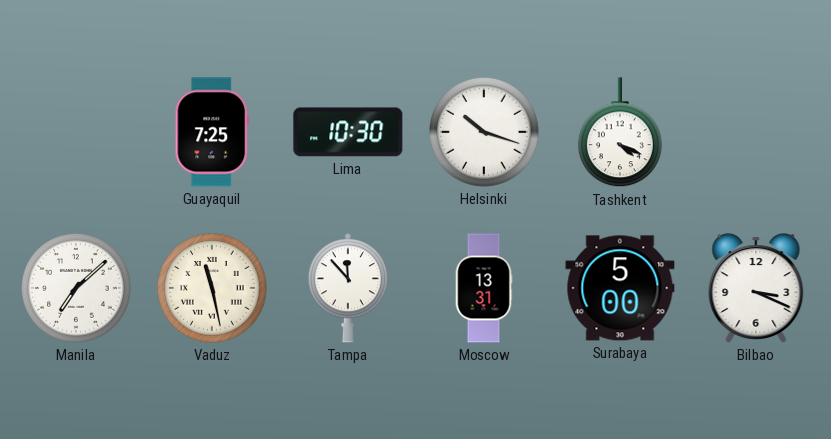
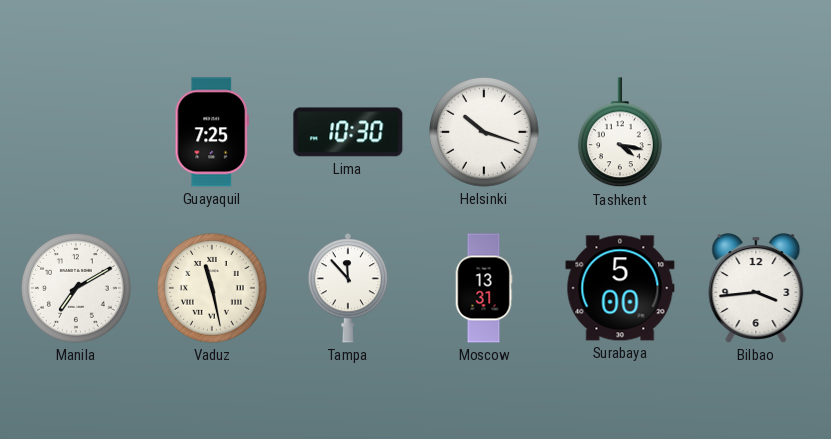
Tashkent: 4:19 -> 4:17 (620, 133)
Manila: 7:08 -> 7:10 (77, 289)
Bilbao: 3:19 -> 3:44 (756, 288)
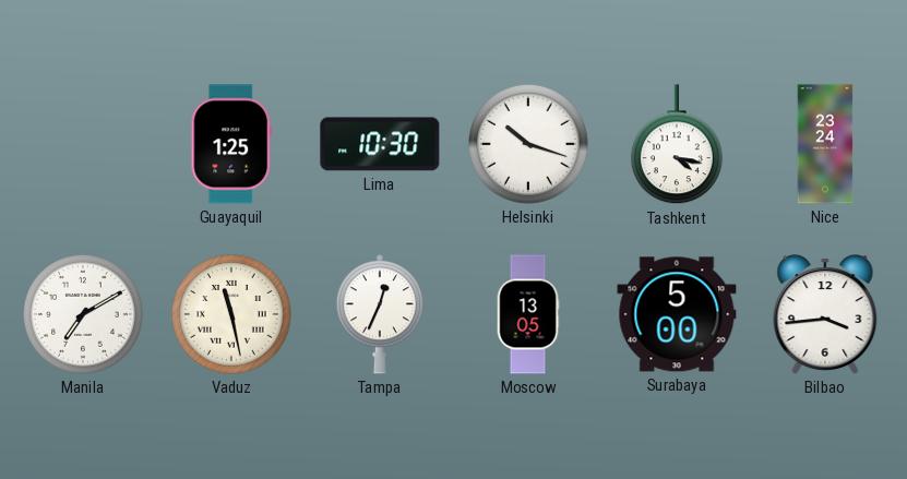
Guayaquil: 7:25 -> 1:25 (230, 144)
Nice: none -> 23:24 (825, 144)
Tampa: 11:53 -> 12:34 (379, 314)
Moscow: 13:31 -> 13:05 (528, 314)
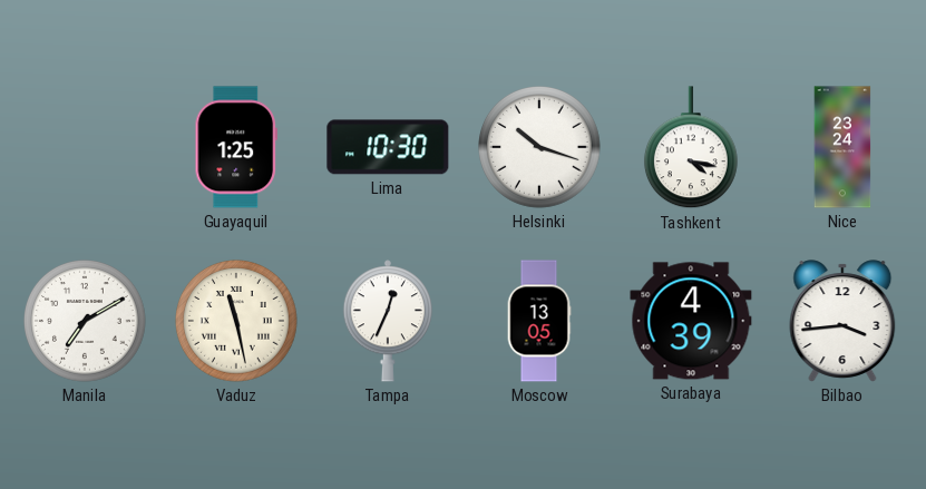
Surabaya: 5:00 -> 4:39 (691, 321)
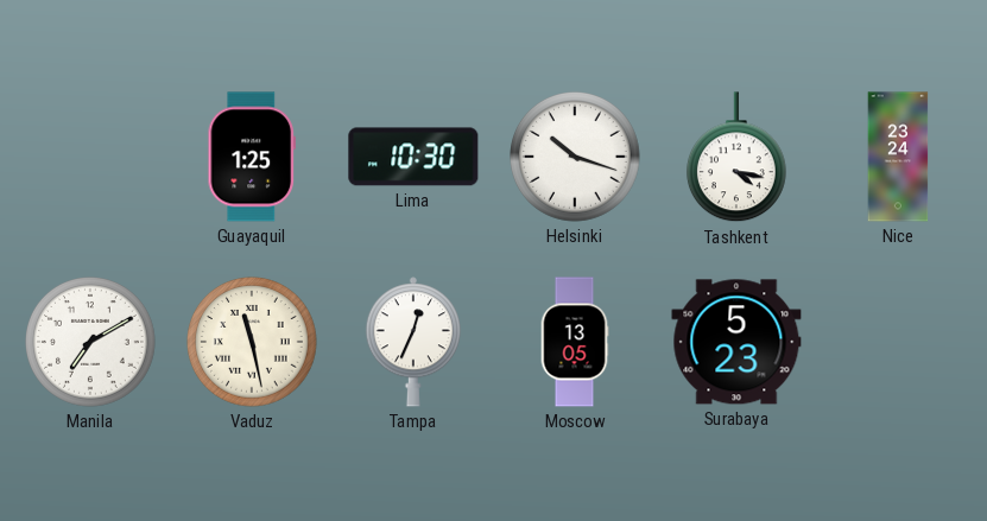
Surabaya: 4:39 -> 5:23 (736, 342)
Bilbao: 3:44 -> none (842, 321)
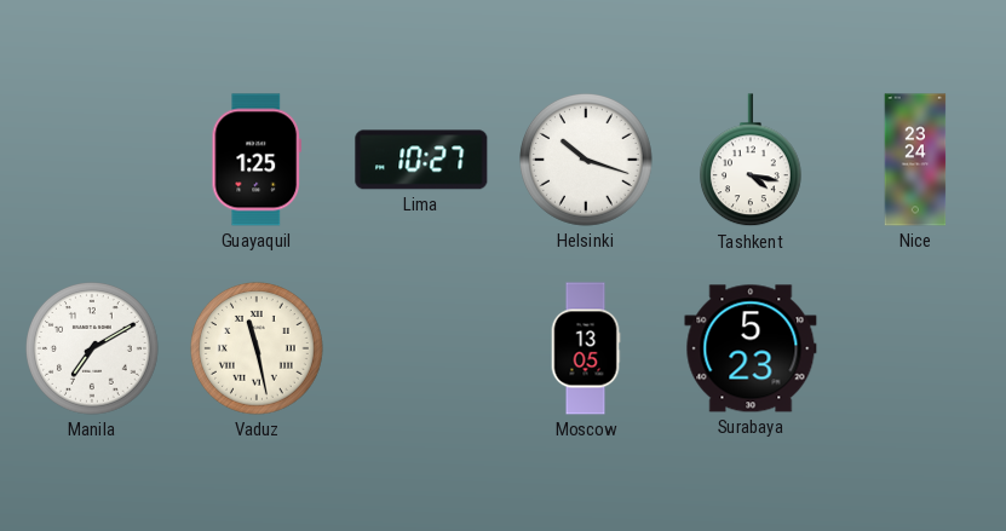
Lima: 10:30 -> 10:27 (421, 160)
Tampa: 12:34 -> none (412, 342)
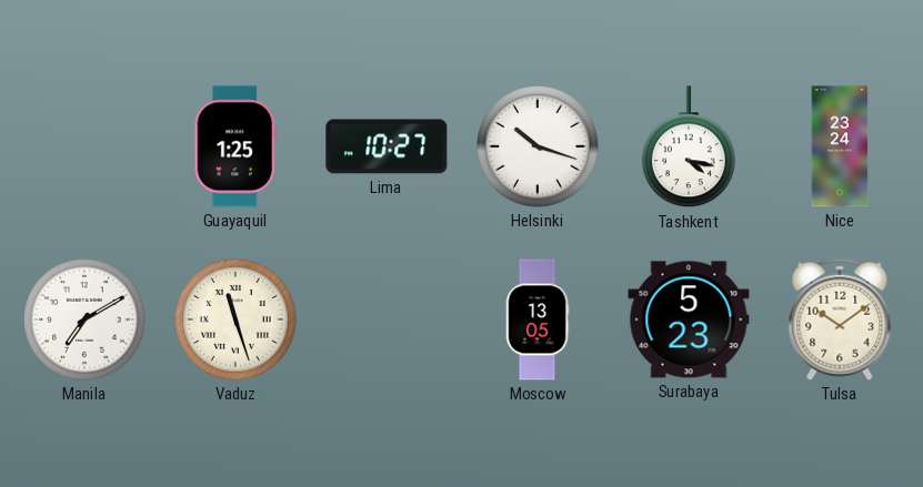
Vaduz: 11:28 -> 11:27 (237, 321)
Tulsa: none -> 10:09 (840, 319)
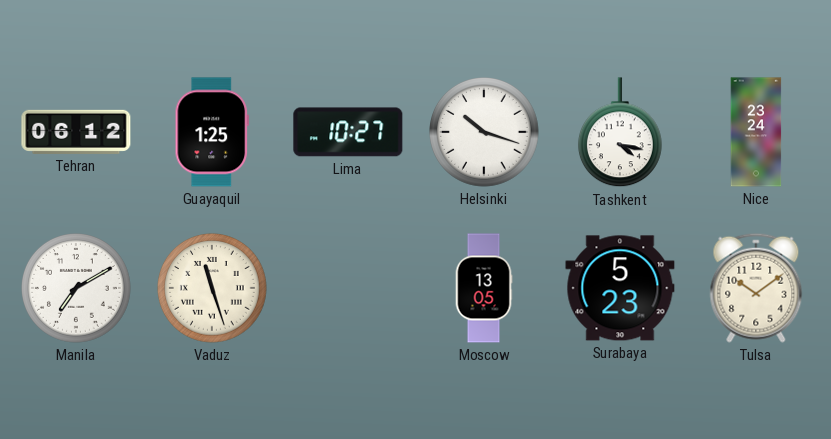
Tehran: none -> 06:12 (76, 132)
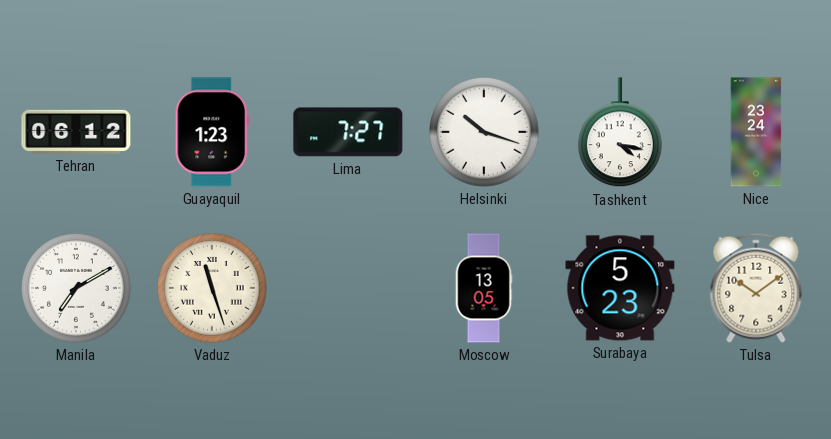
Guayaquil: 1:25 -> 1:23 (211, 132)
Lima: 10:27 -> 7:27 (348, 132)
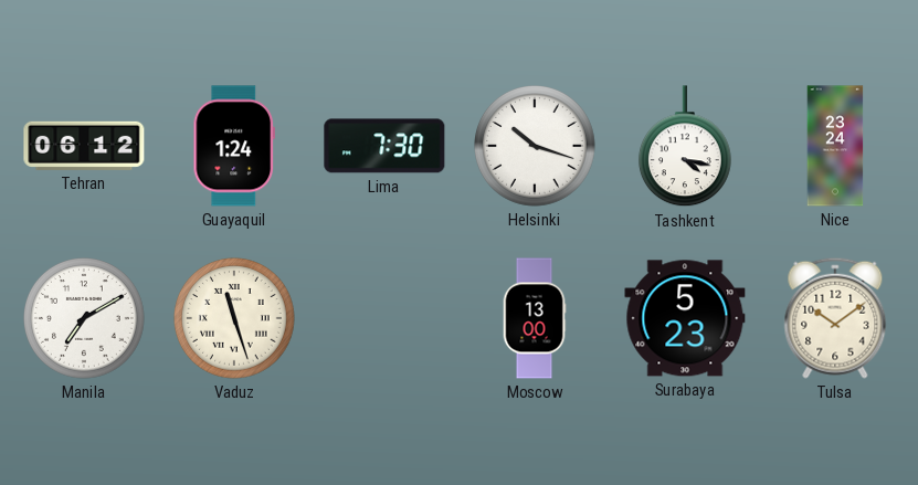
Guayaquil: 1:23 -> 1:24 (233, 146)
Lima: 7:27 -> 7:30 (384, 146)
Moscow: 13:05 -> 13:00 (535, 318)
